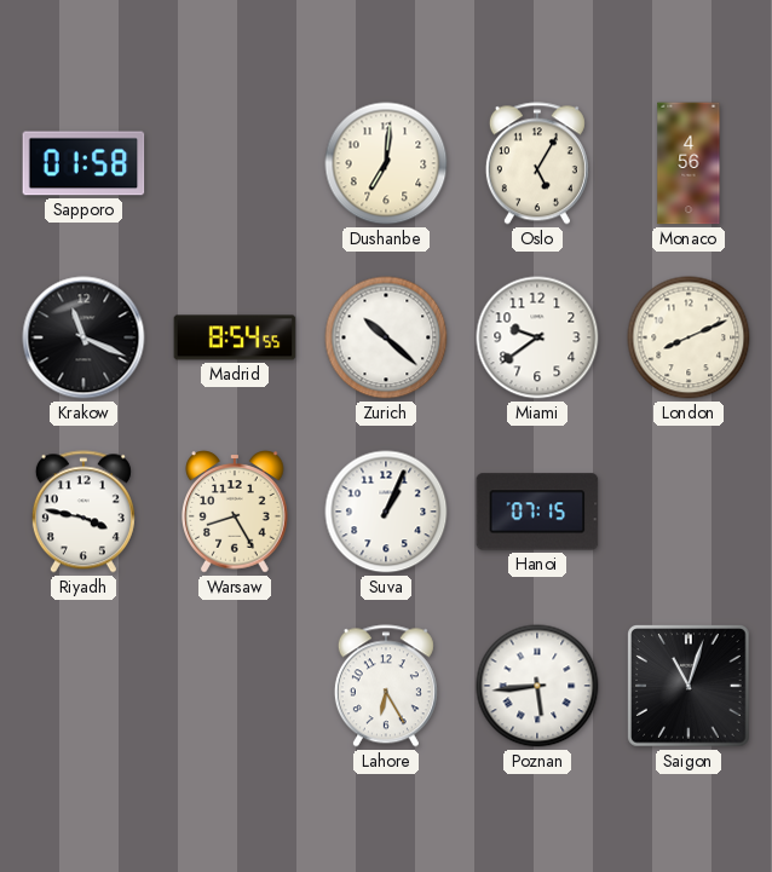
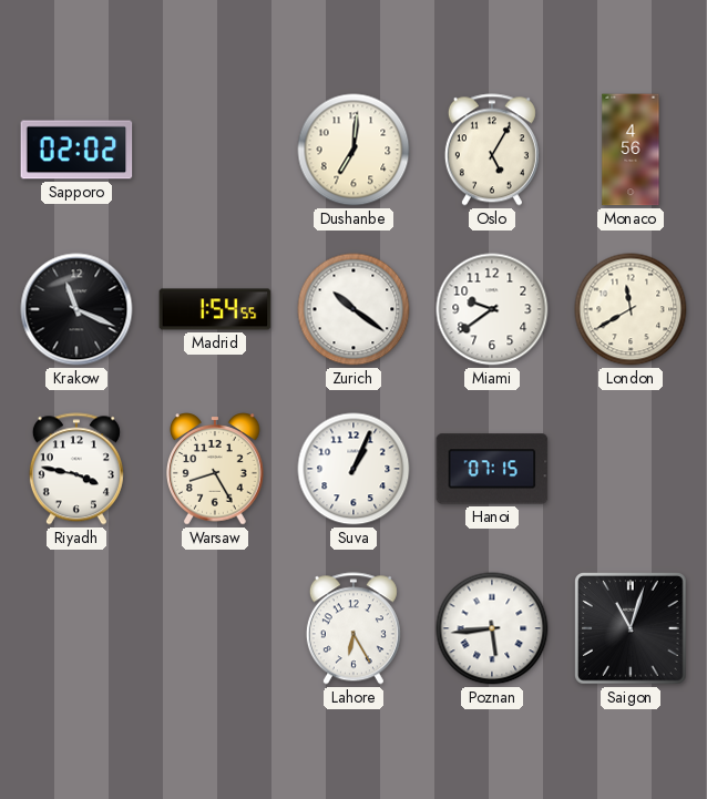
Sapporo: 01:58 -> 02:02 (76, 150)
Madrid: 8:54 -> 1:54 (215, 309)
Zurich: 10:22 -> 10:21 (353, 309)
London: 8:11 -> 11:40 (631, 309)
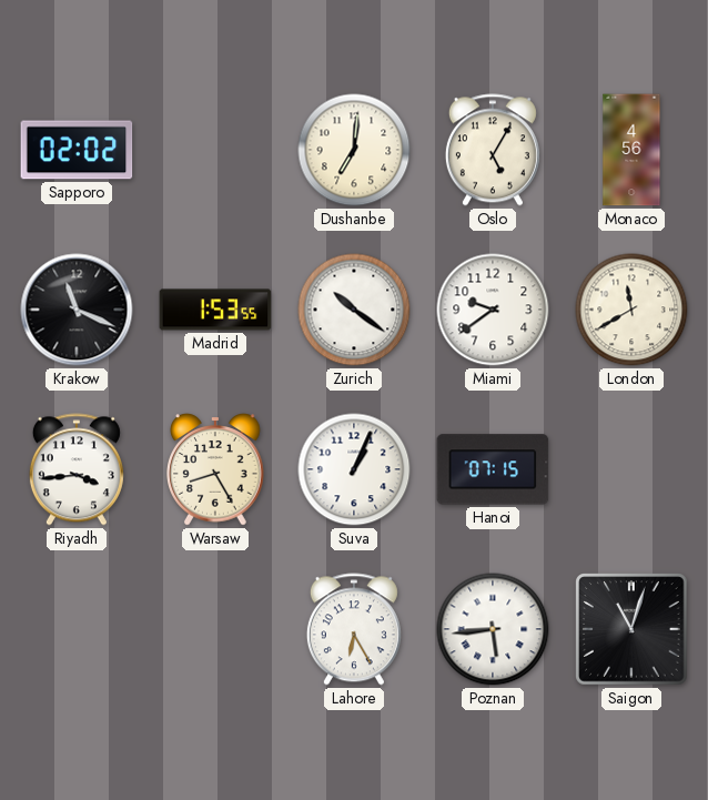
Madrid: 1:54 -> 1:53 (215, 310)
Riyadh: 3:47 -> 3:44 (77, 469)
